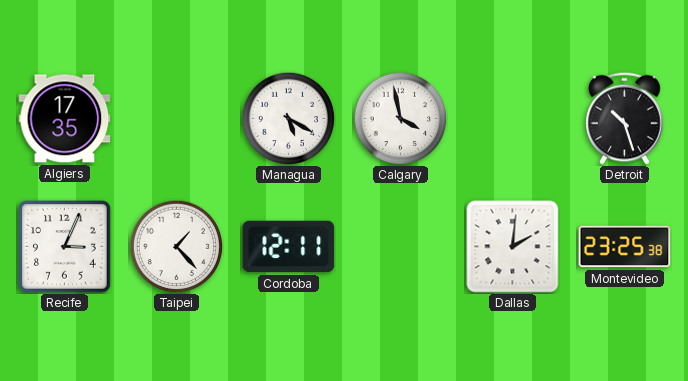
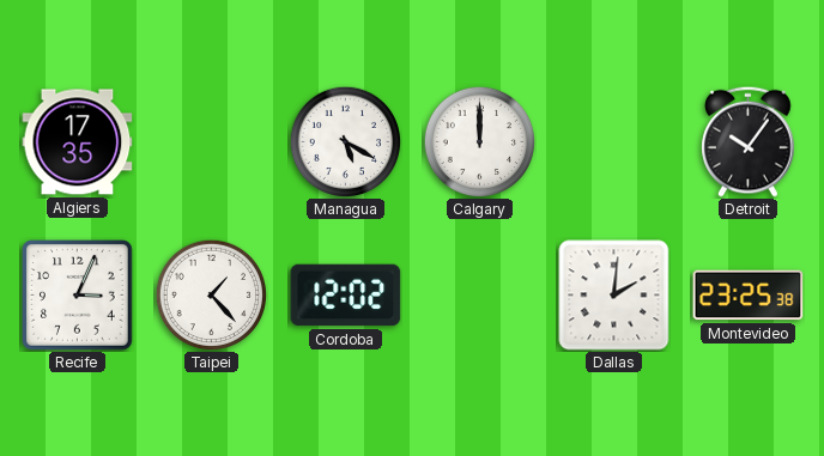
Calgary: 3:58 -> 12:00 (479, 141)
Detroit: 10:27 -> 10:06 (749, 141)
Cordoba: 12:11 -> 12:02 (346, 296)
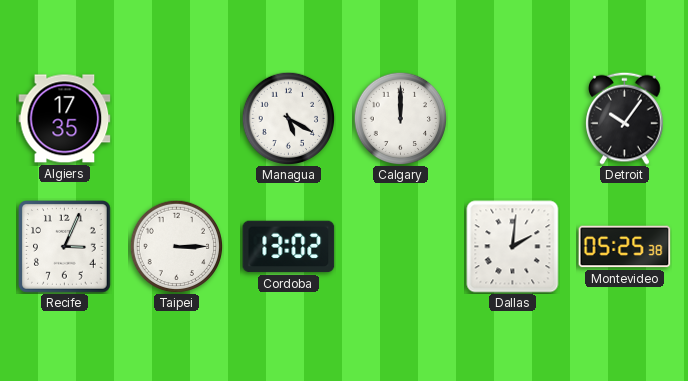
Taipei: 1:23 -> 3:15 (176, 246)
Cordoba: 12:02 -> 13:02 (289, 247)
Montevideo: 23:25 -> 05:25 (625, 247)
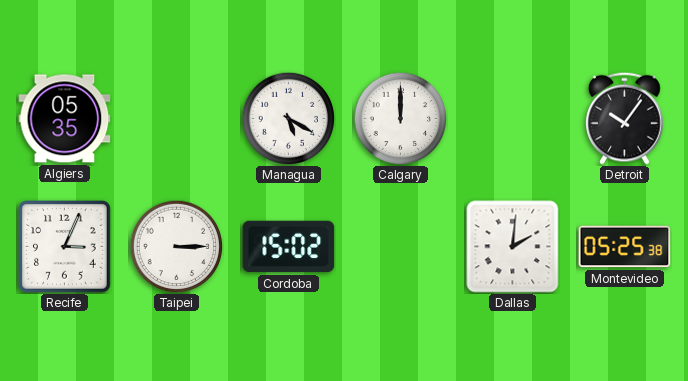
Algiers: 17:35 -> 05:35 (65, 119)
Cordoba: 13:02 -> 15:02 (289, 247)
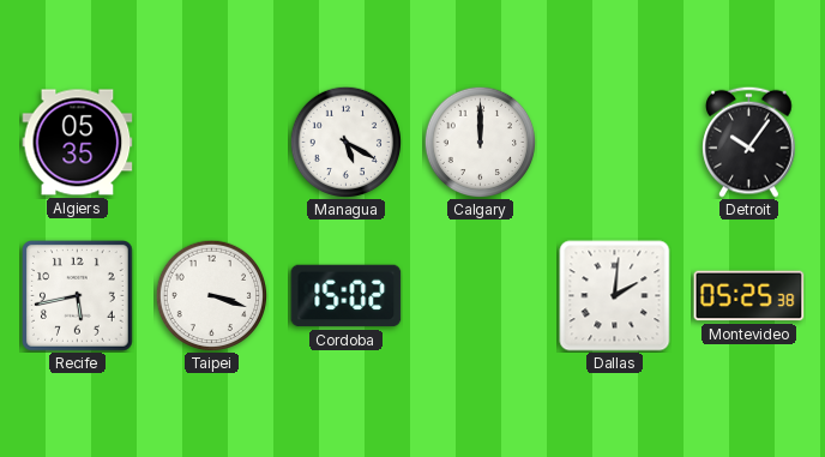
Recife: 3:04 -> 5:43 (78, 296)
Taipei: 3:15 -> 3:18 (211, 295)
